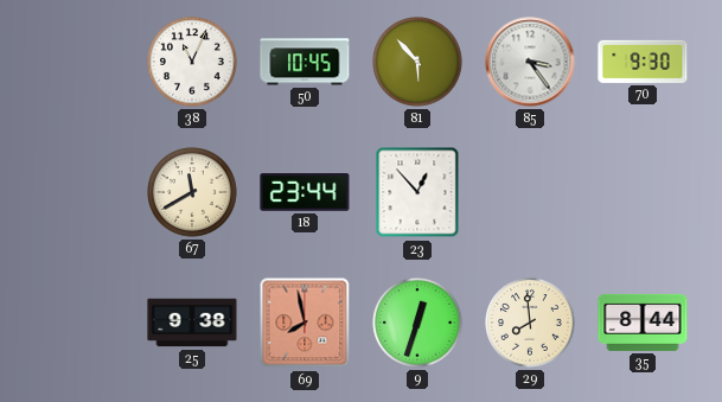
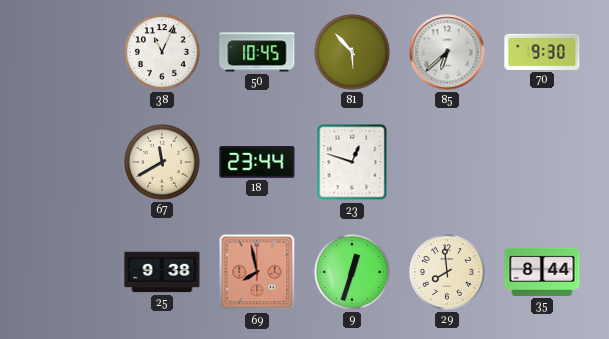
85: 3:24 -> 6:38 (447, 52)
23: 12:53 -> 12:48 (352, 162)
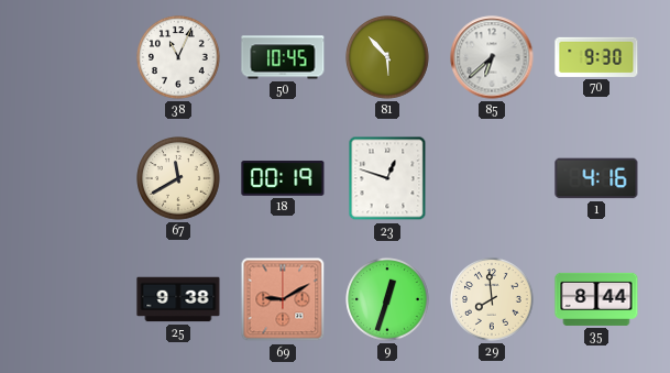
18: 23:44 -> 00:19 (283, 178)
1: none -> 4:16 (596, 178)
69: 7:58 -> 9:10 (283, 299)
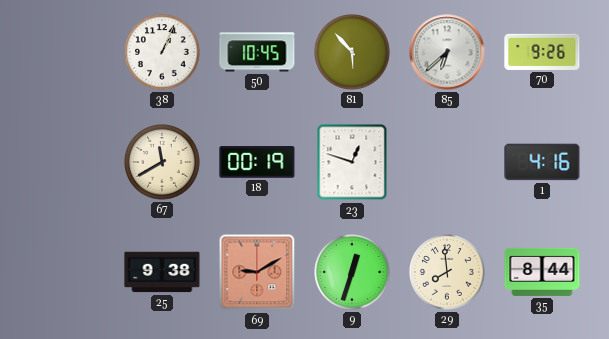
38: 11:04 -> 1:04 (162, 52)
70: 9:30 -> 9:26 (542, 52)
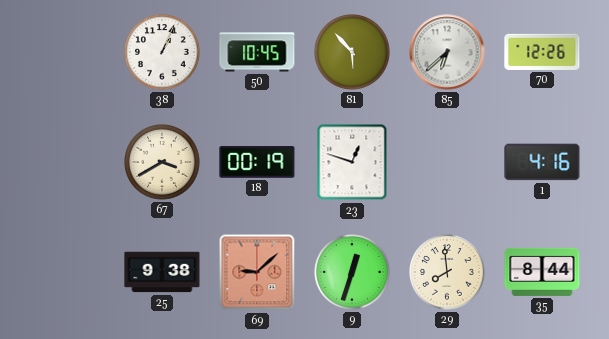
70: 9:26 -> 12:26 (542, 52)
67: 11:40 -> 3:40 (162, 162)
69: 9:10 -> 9:08 (257, 272)
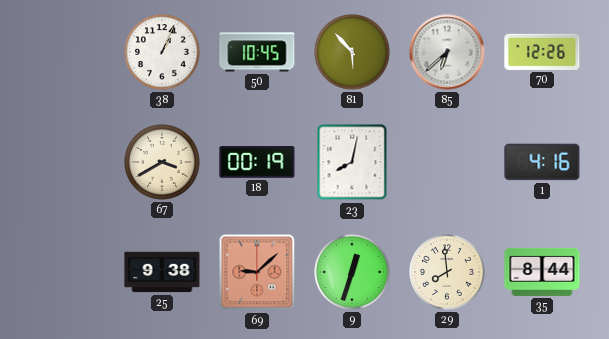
23: 12:48 -> 8:02 (352, 162)
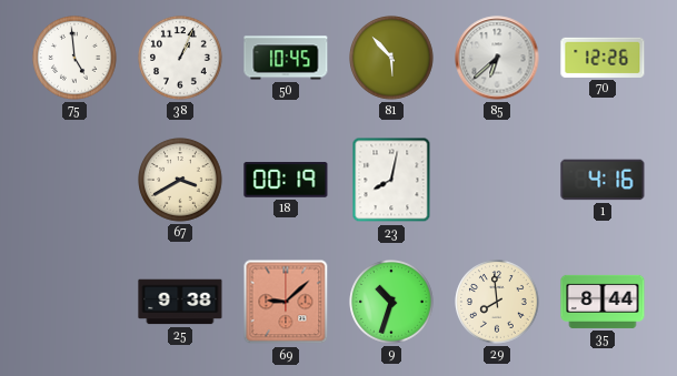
75: none -> 4:59 (74, 58)
9: 12:33 -> 10:33 (391, 302)
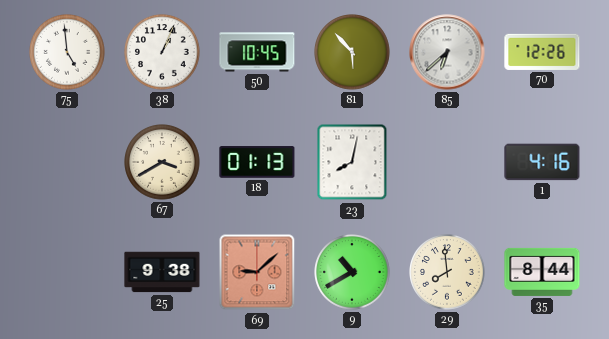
18: 00:19 -> 01:13 (257, 162)
9: 10:33 -> 10:40 (352, 272)
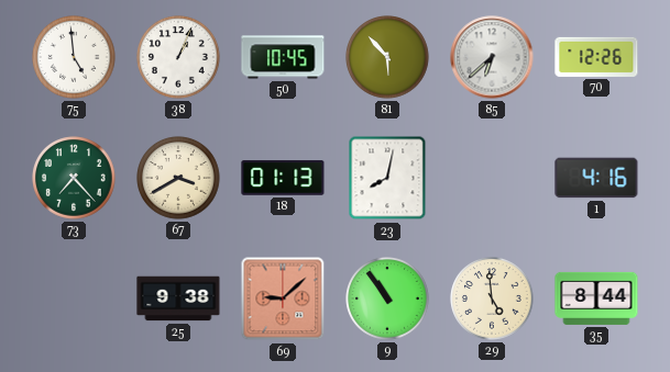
73: none -> 7:23 (74, 178)
9: 10:40 -> 10:54 (387, 298)
29: 7:59 -> 4:59 (492, 298)
